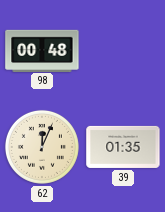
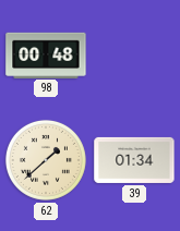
62: 12:04 -> 1:38 (46, 160)
39: 01:35 -> 01:34 (134, 160)
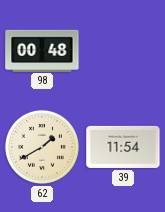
62: 1:38 -> 1:40 (42, 147)
39: 01:34 -> 11:54 (123, 147)
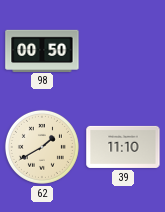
98: 00:48 -> 00:50 (42, 50)
39: 11:54 -> 11:10 (123, 147)
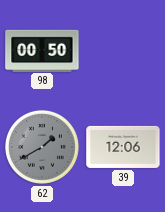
62 dial: cream -> grey (42, 147)
39: 11:10 -> 12:06 (123, 147)
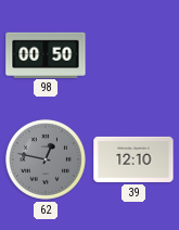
62: 1:40 -> 12:47 (46, 159)
39: 12:06 -> 12:10 (133, 159)
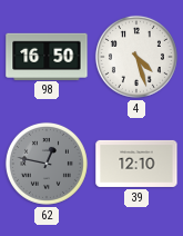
98: 00:50 -> 16:50 (47, 56)
4: none -> 4:27 (136, 57)
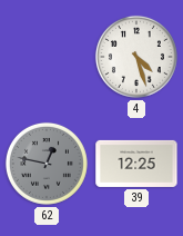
98: 16:50 -> none (47, 56)
39: 12:10 -> 12:25 (136, 164)
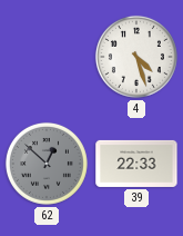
62: 12:47 -> 12:52 (47, 164)
39: 12:25 -> 22:33 (136, 164)
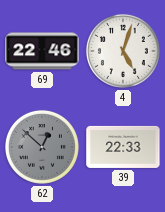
69: none -> 22:46 (42, 51)
4: 4:27 -> 5:03 (123, 51)
